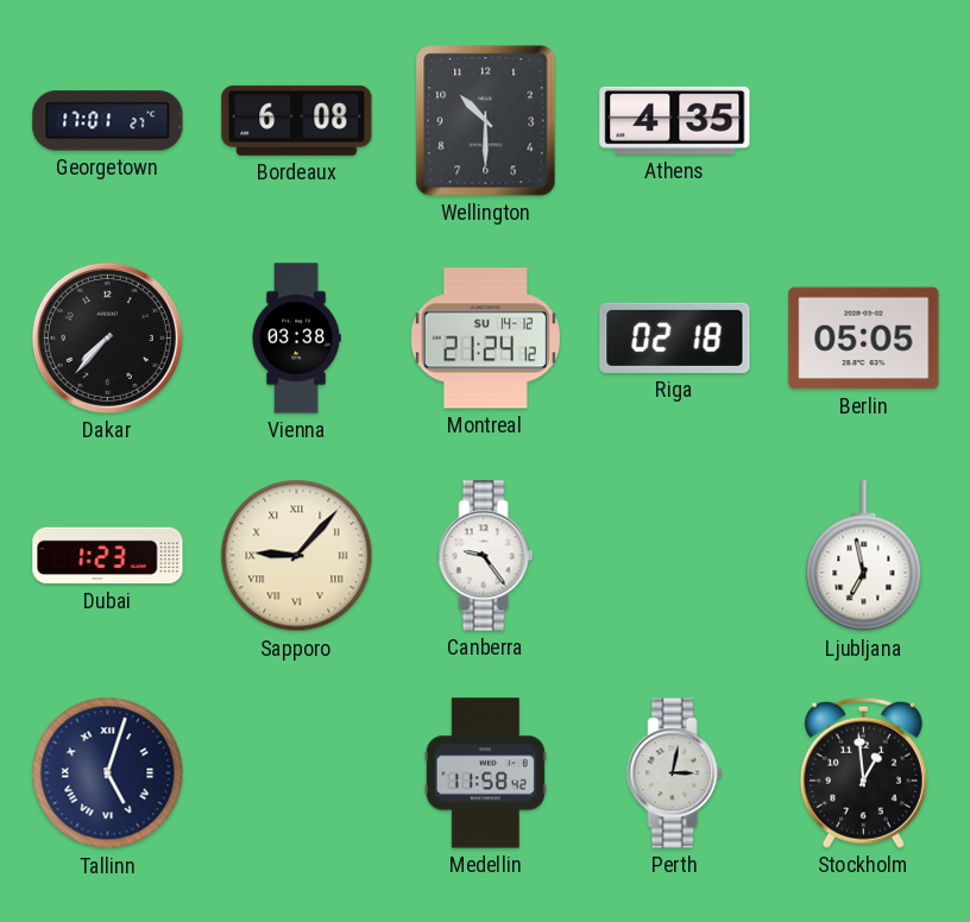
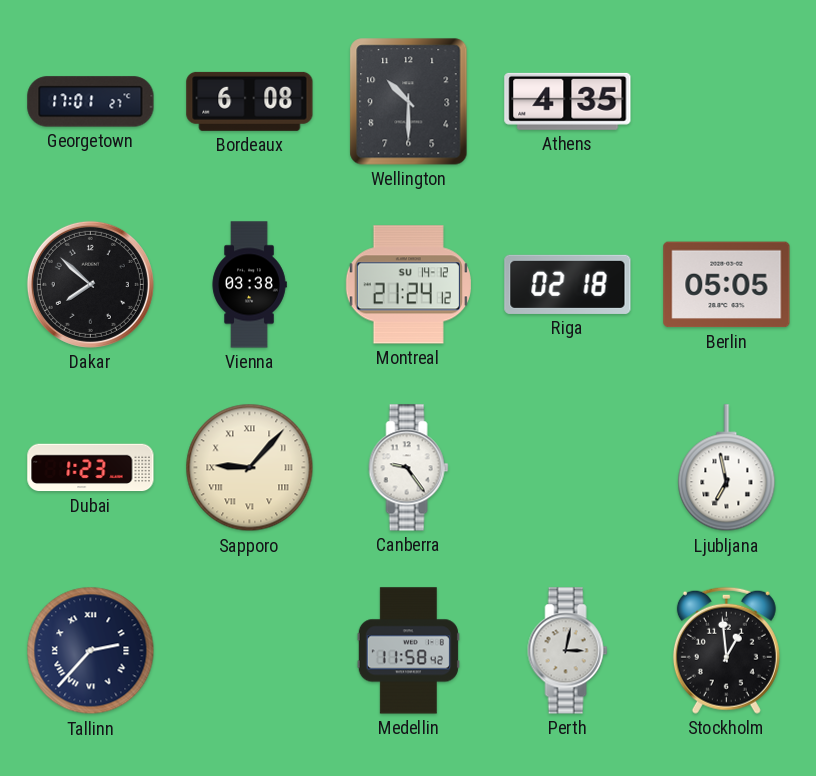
Dakar: 7:37 -> 7:52 (90, 284)
Tallinn: 5:03 -> 2:37 (91, 651)
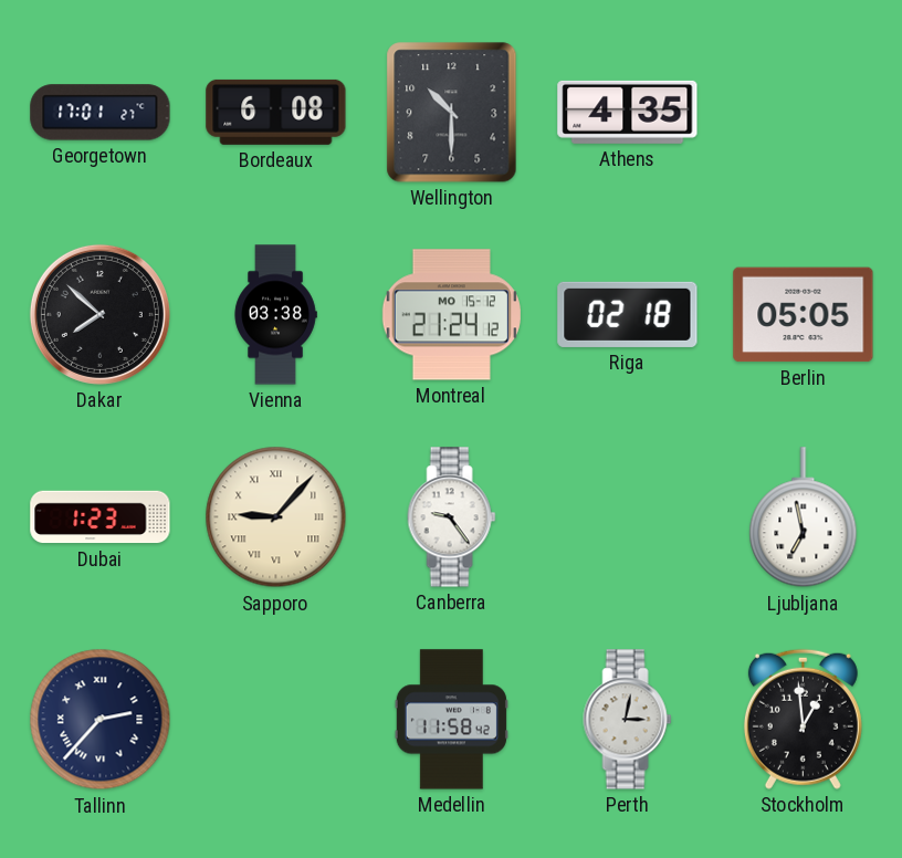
Montreal date: SU 14-12 -> MO 15-12 (451, 315)
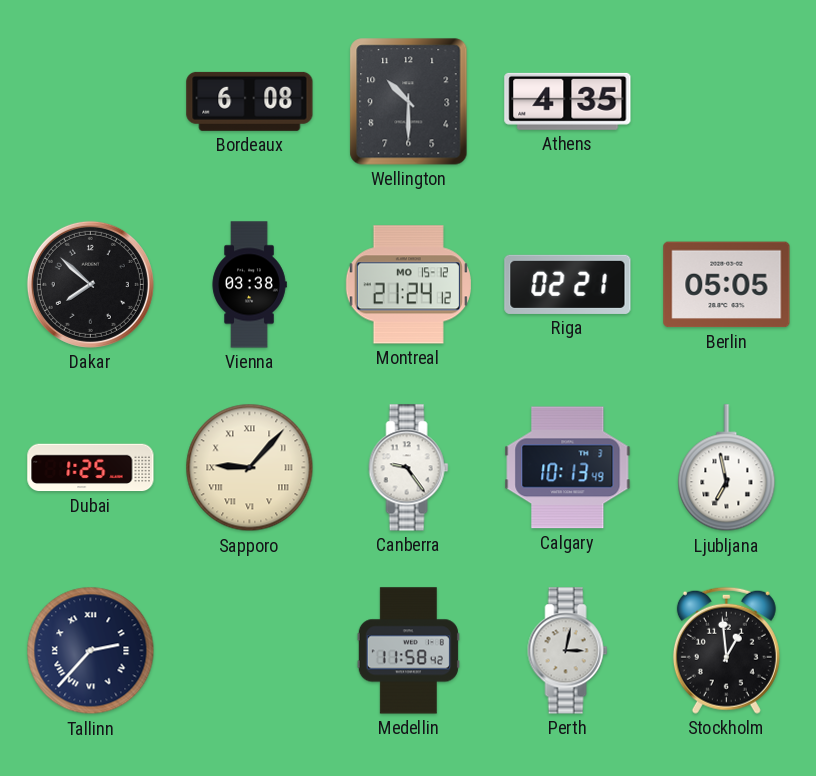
Georgetown: 17:01 -> none (101, 113)
Riga: 02:18 -> 02:21 (568, 284)
Dubai: 1:23 -> 1:25 (91, 468)
Calgary: none -> 10:13 (568, 468)
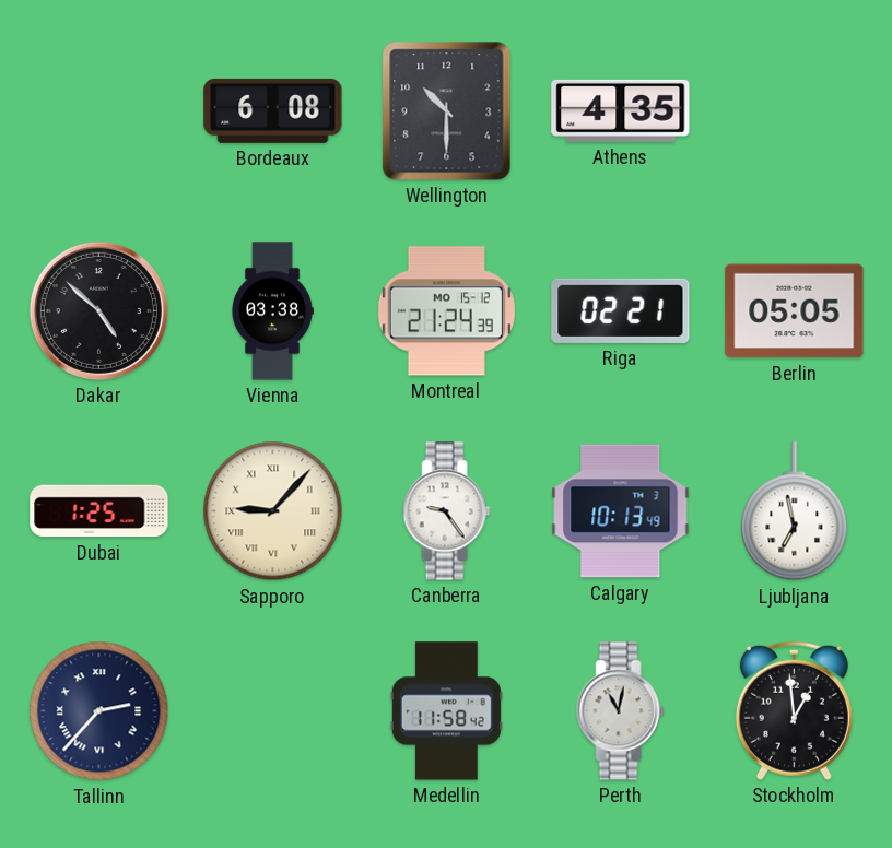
Dakar: 7:52 -> 4:52 (98, 310)
Montreal: 21:24:12 -> 21:24:39 (446, 311)
Perth: 3:02 -> 11:02 (621, 711)
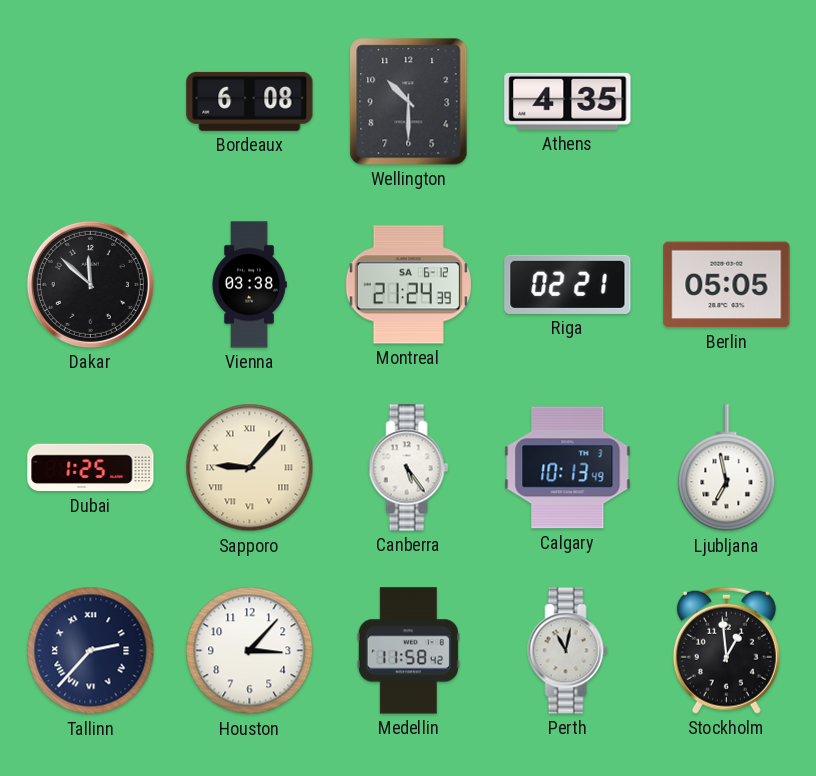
Dakar: 4:52 -> 11:52 (90, 284)
Montreal date: MO 15-12 -> SA 6-12 (408, 285)
Canberra: 9:24 -> 5:24 (409, 468)
Houston: none -> 3:07 (250, 651)
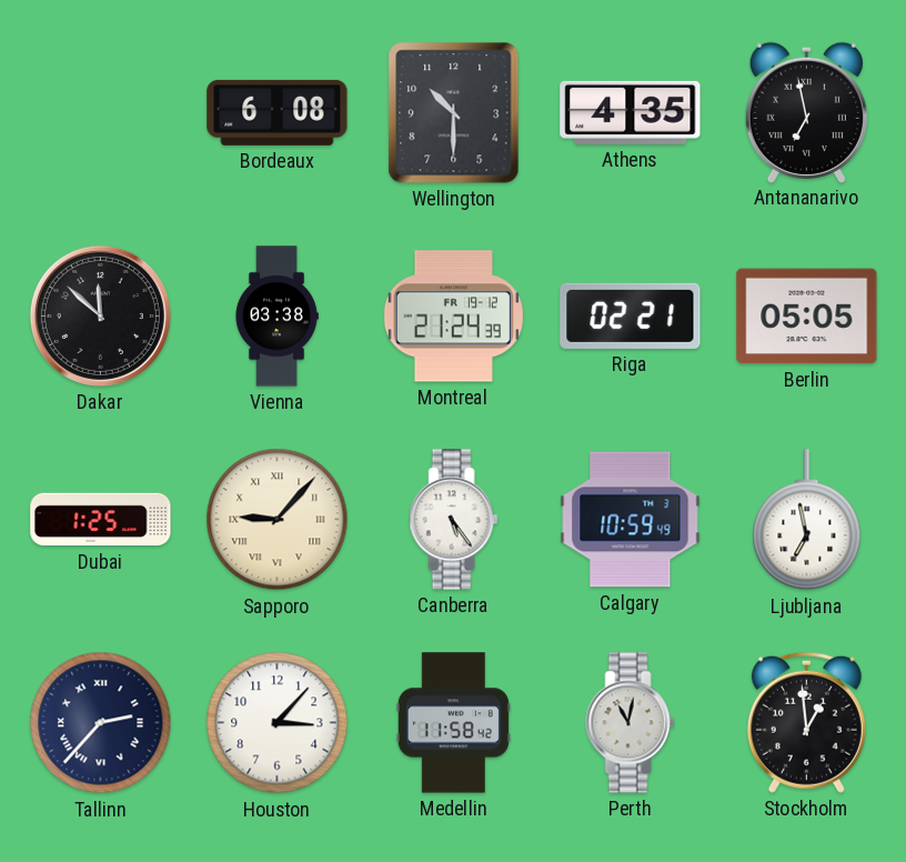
Antananarivo: none -> 6:58 (806, 112)
Montreal date: SA 6-12 -> FR 19-12 (453, 317)
Calgary: 10:13 -> 10:59 (631, 520)
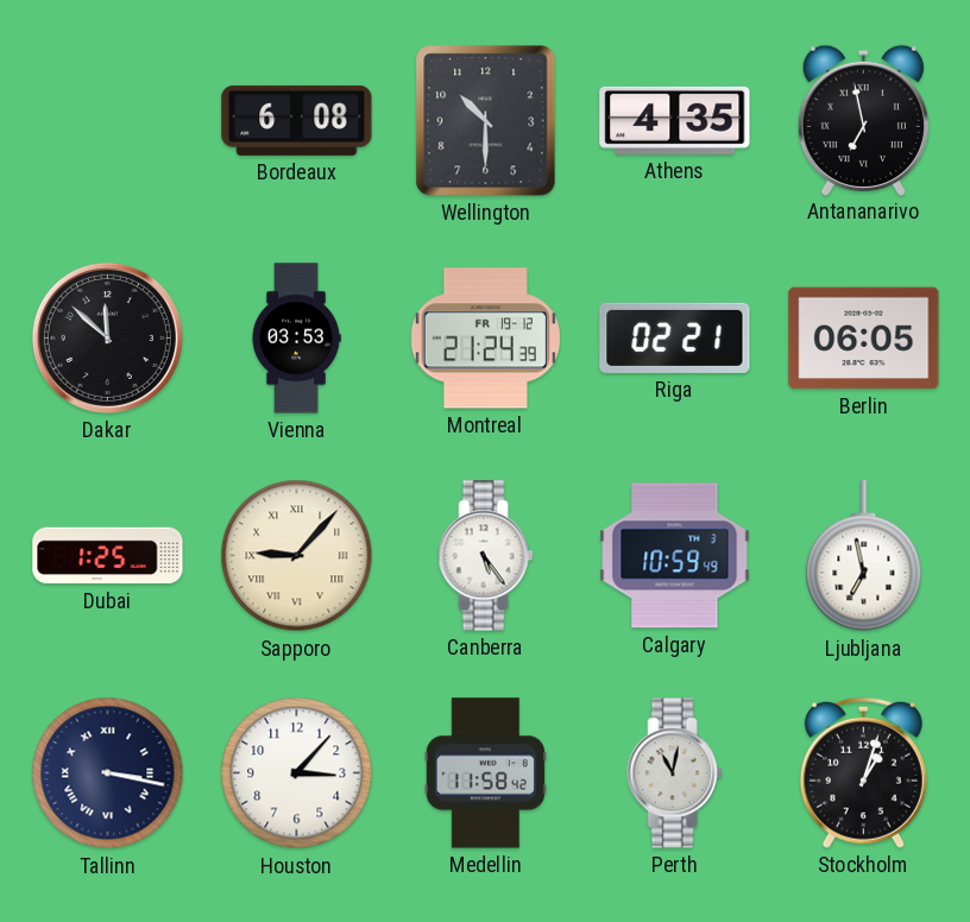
Vienna: 03:38 -> 03:53 (296, 339)
Berlin: 05:05 -> 06:05 (864, 339)
Tallinn: 2:37 -> 3:17 (108, 773)
Stockholm: 12:59 -> 1:03 (863, 772)
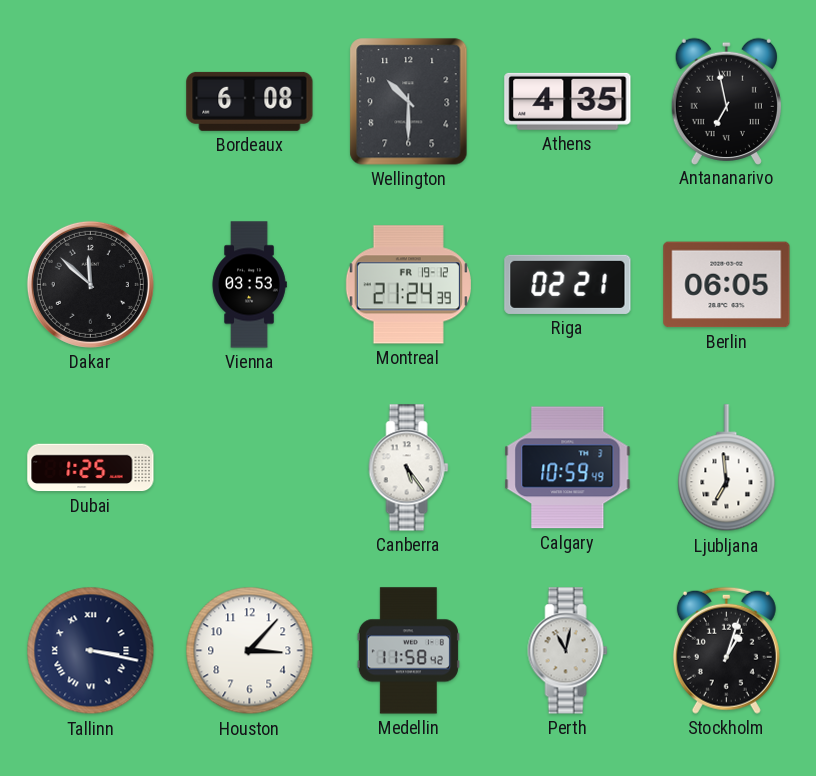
Sapporo: 9:07 -> none (297, 556)
Ljubljana: 6:58 -> 6:59 (727, 468)
